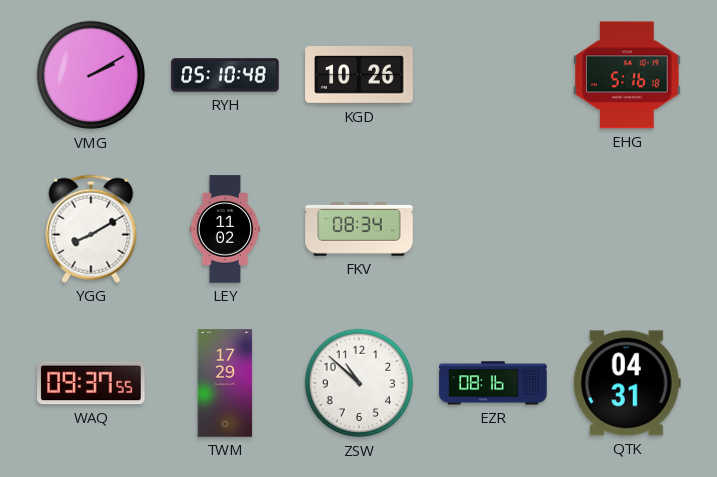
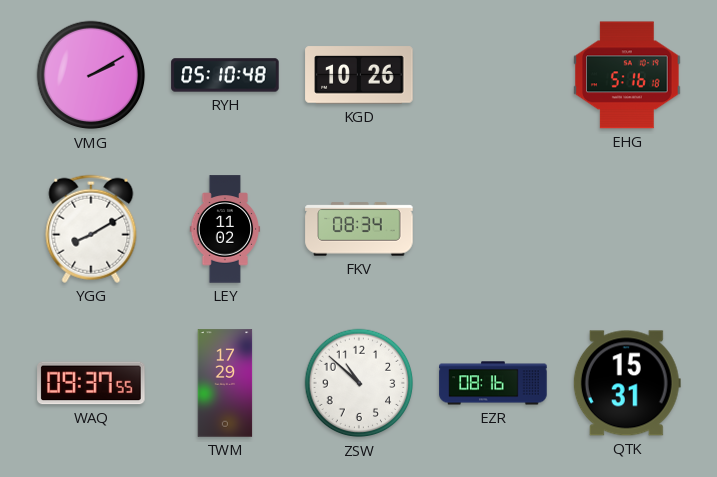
QTK: 04:31 -> 15:31 (627, 383)
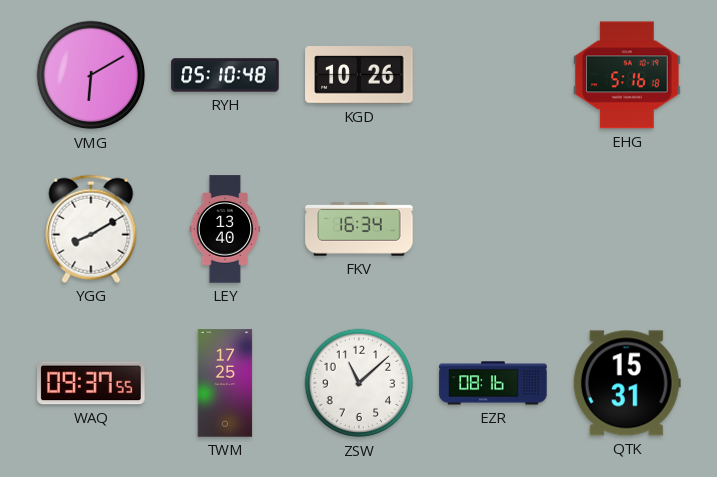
VMG: 2:10 -> 6:10 (91, 75)
LEY: 11:02 -> 13:40 (225, 229)
FKV: 08:34 -> 16:34 (359, 229)
TWM: 17:29 -> 17:25 (225, 383)
ZSW: 10:52 -> 11:08 (359, 383)
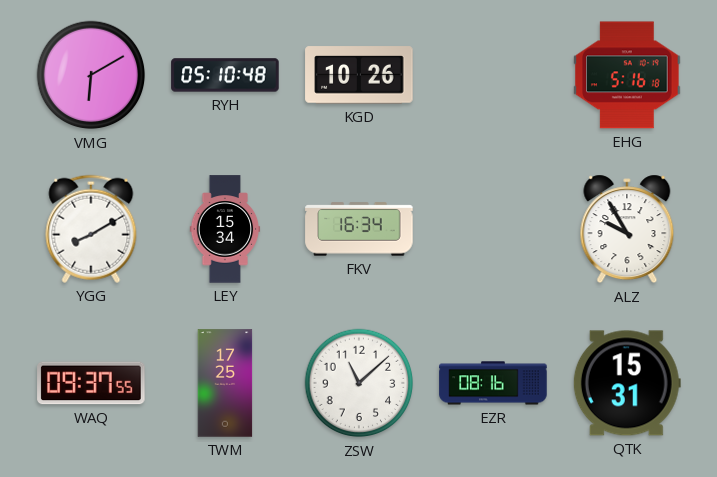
LEY: 13:40 -> 15:34 (225, 229)
ALZ: none -> 9:55 (627, 229)
